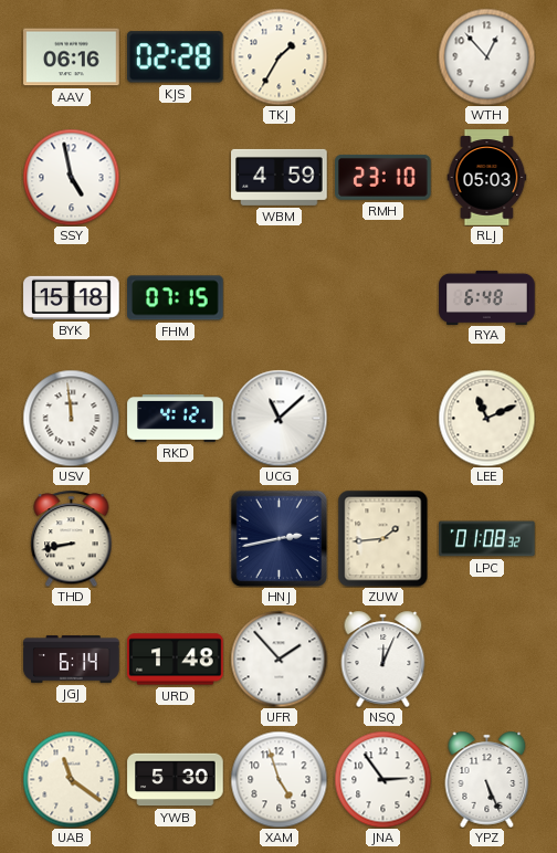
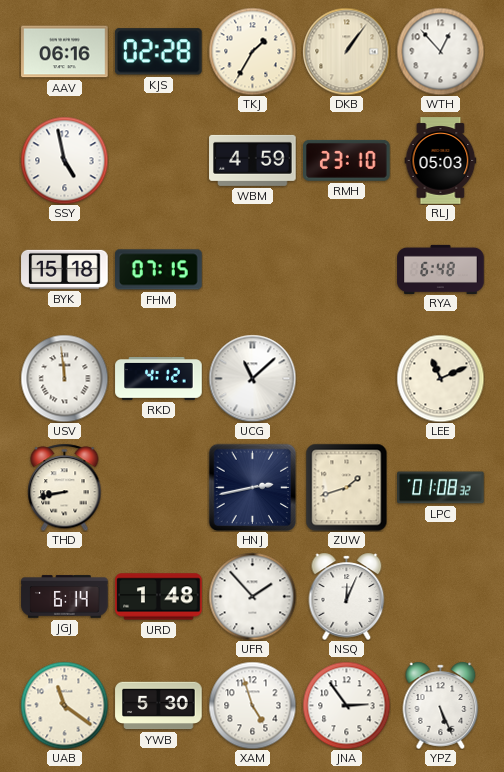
DKB: none -> 1:06 (346, 51)
ZUW: 1:44 -> 1:42 (347, 487)
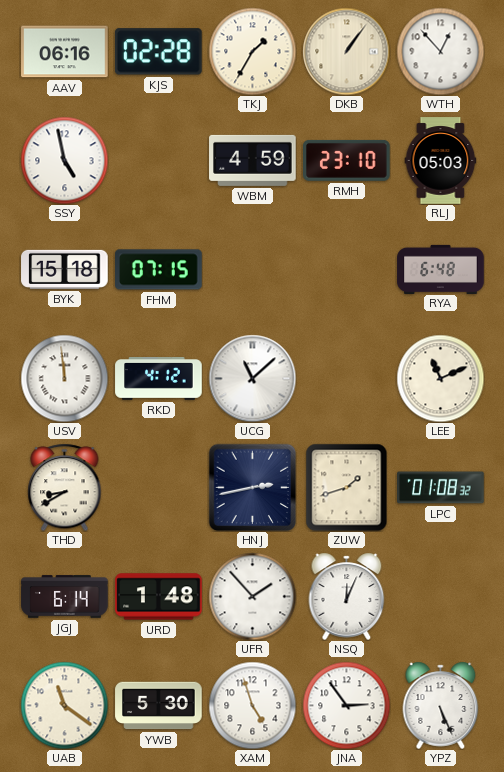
THD: 8:43 -> 8:40 (65, 487)
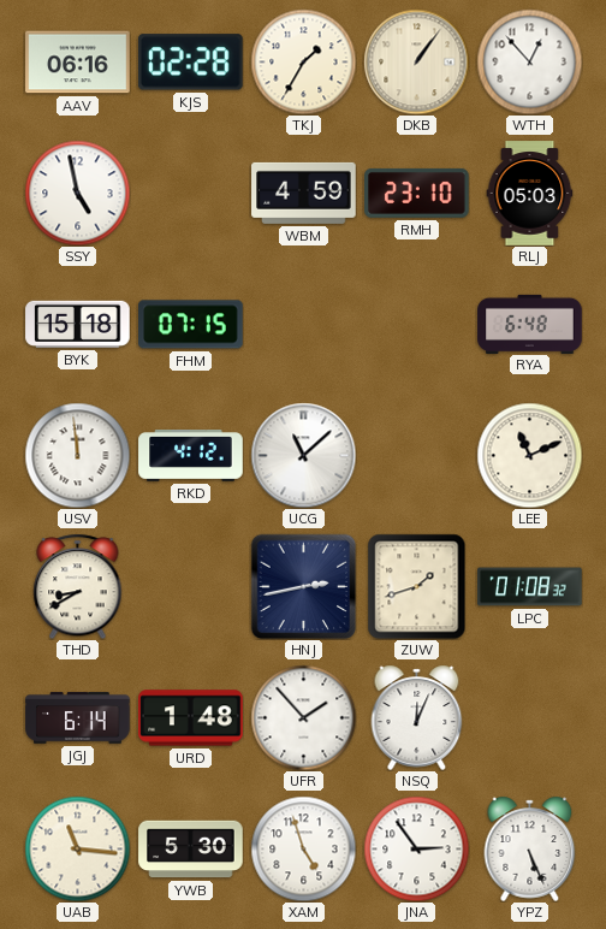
UAB: 11:21 -> 11:16 (77, 848)
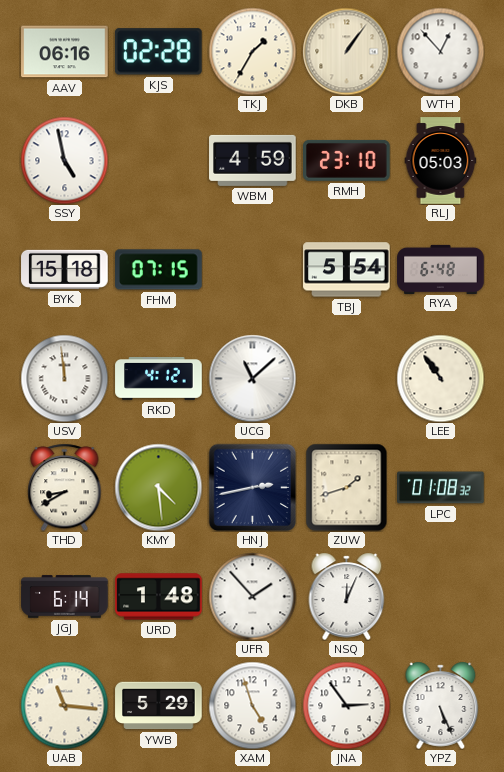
TBJ: none -> 5:54 (347, 270)
LEE: 11:11 -> 10:54 (440, 378)
KMY: none -> 4:29 (158, 487)
YWB: 5:30 -> 5:29 (159, 706)
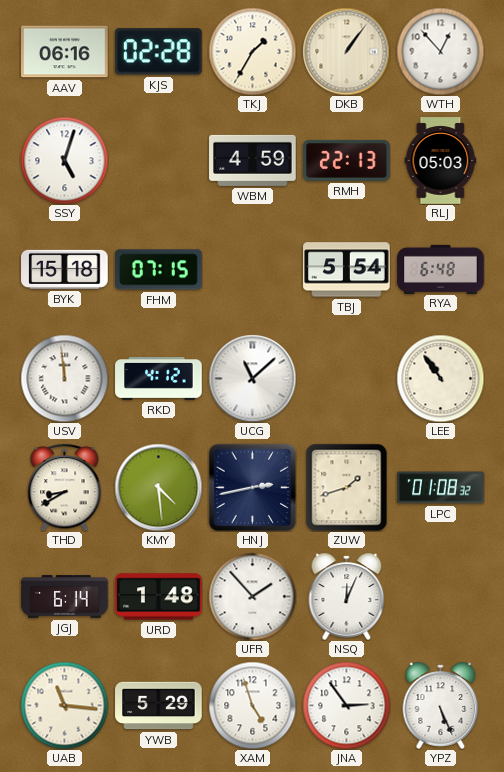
SSY: 4:58 -> 5:03 (64, 160)
RMH: 23:10 -> 22:13 (347, 160)
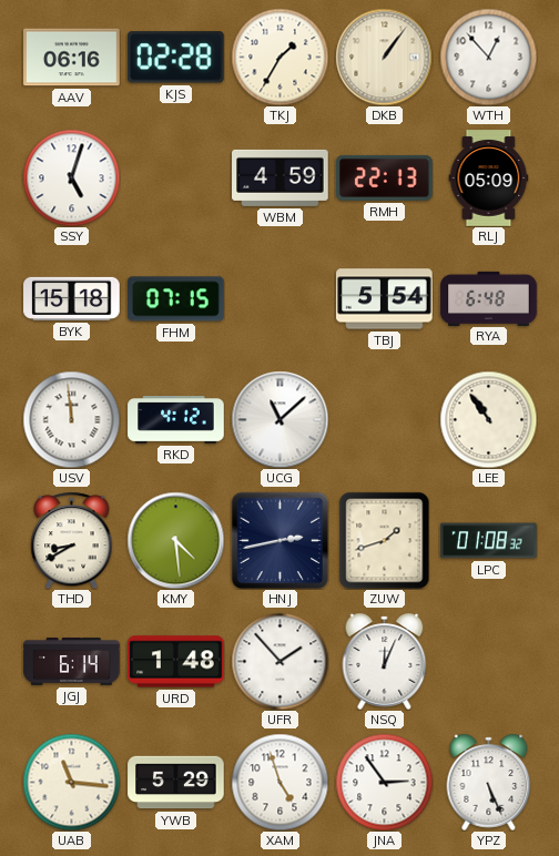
RLJ: 05:03 -> 05:09 (489, 179)
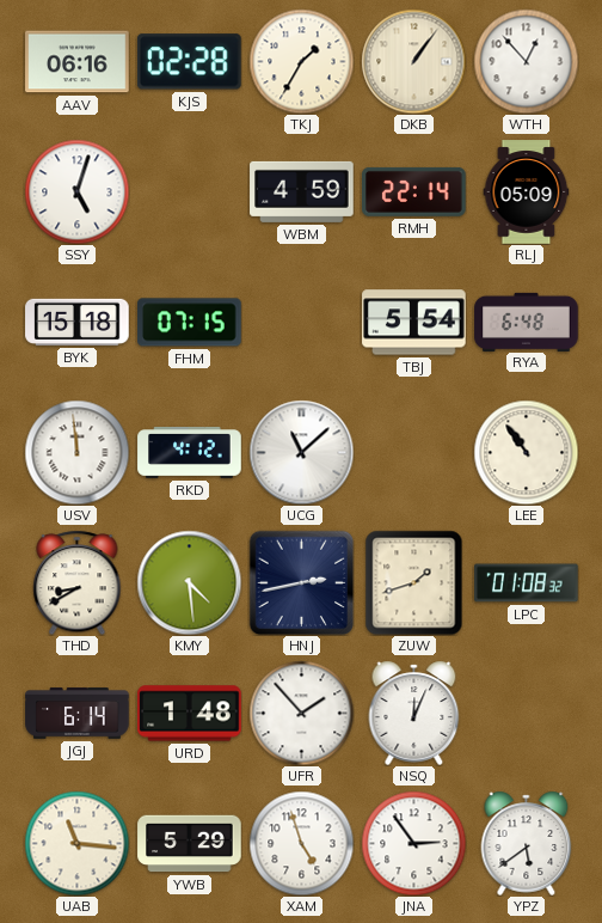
RMH: 22:13 -> 22:14 (414, 191)
YPZ: 5:26 -> 5:39 (527, 843)
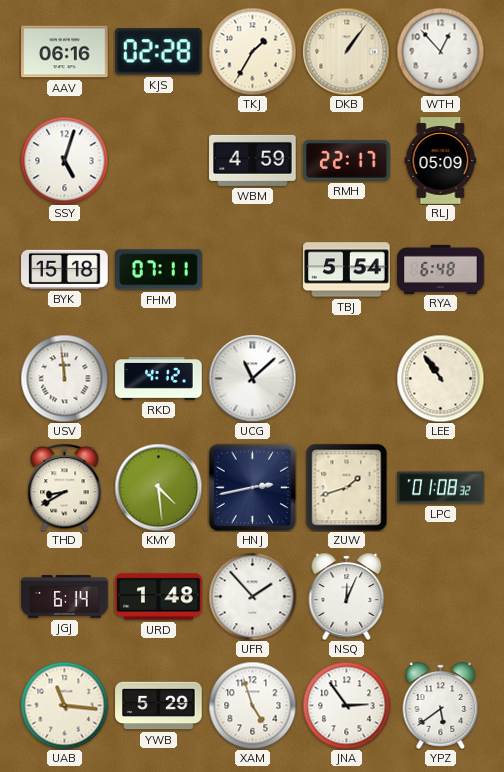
RMH: 22:14 -> 22:17 (347, 160)
FHM: 07:15 -> 07:11 (159, 270)
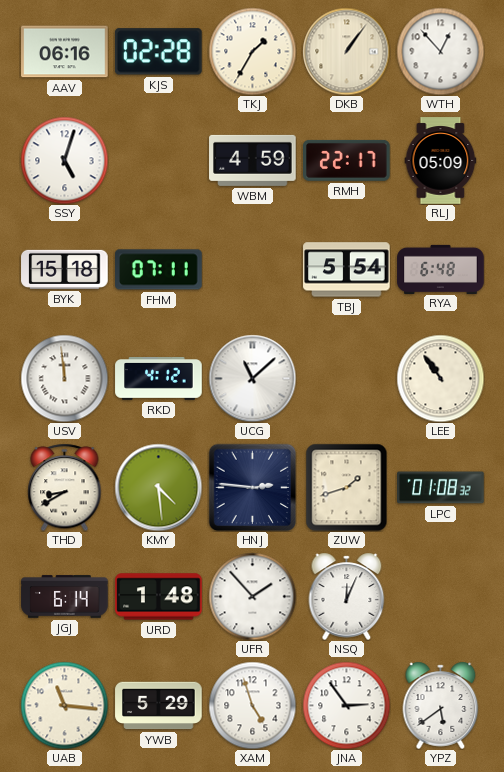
HNJ: 2:43 -> 2:46 (252, 487)
